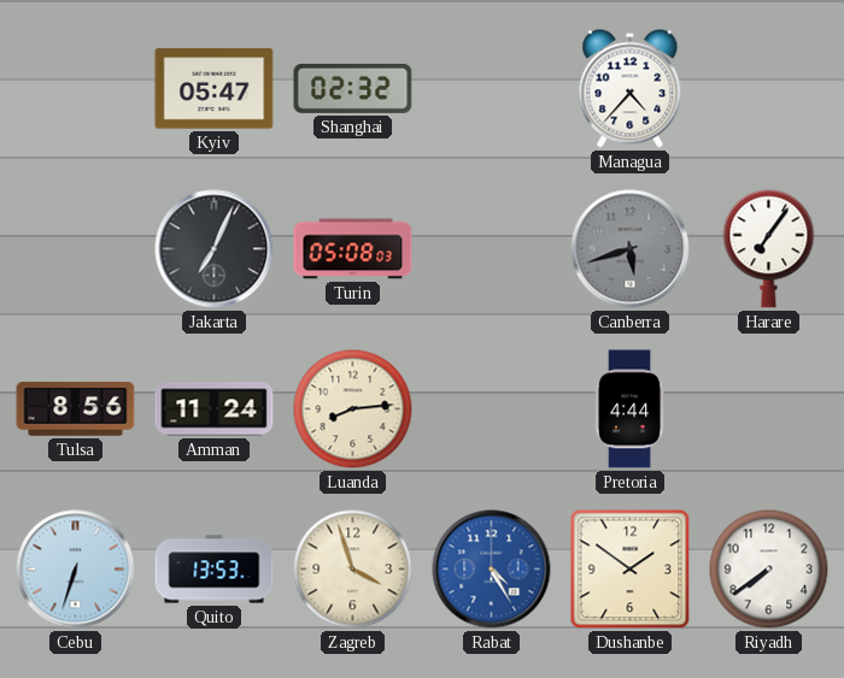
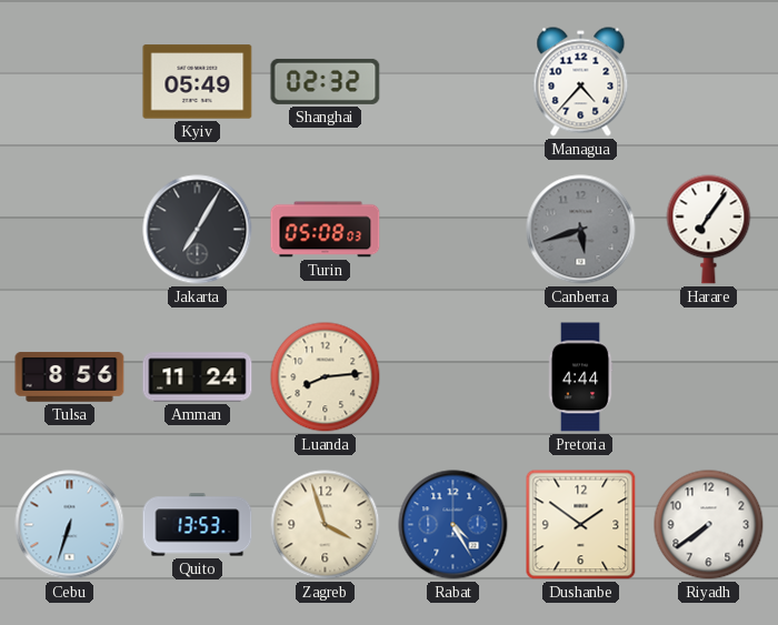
Kyiv: 05:47 -> 05:49 (198, 82)
Jakarta: 7:04 -> 7:05 (198, 230)
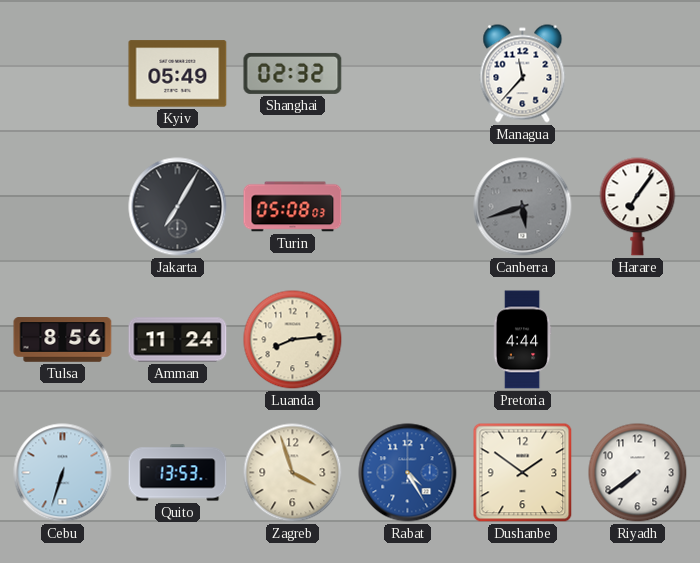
Managua: 4:37 -> 11:37 (523, 74)
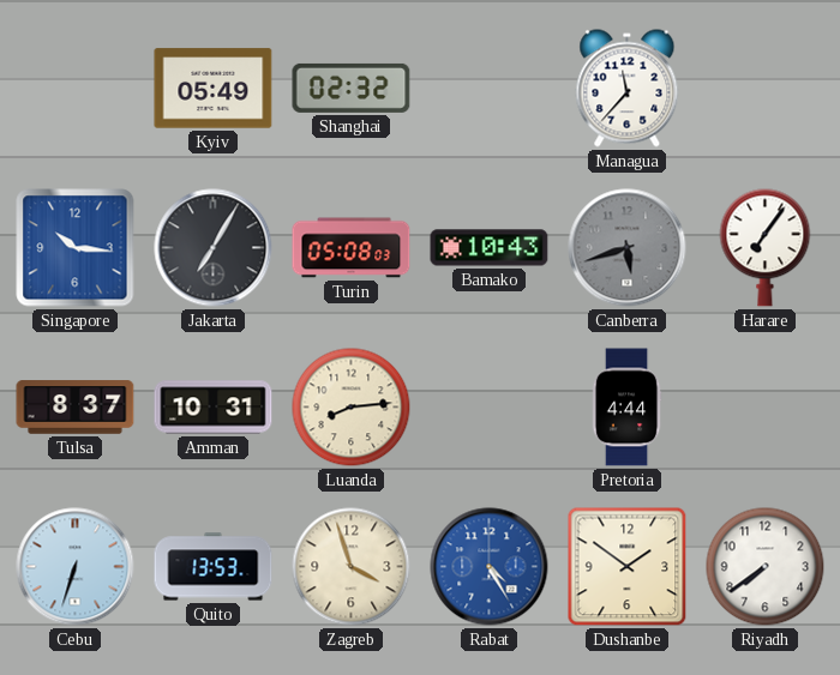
Singapore: none -> 10:16 (76, 248)
Bamako: none -> 10:43 (490, 248)
Tulsa: 8:56 -> 8:37 (76, 408)
Amman: 11:24 -> 10:31 (214, 408)
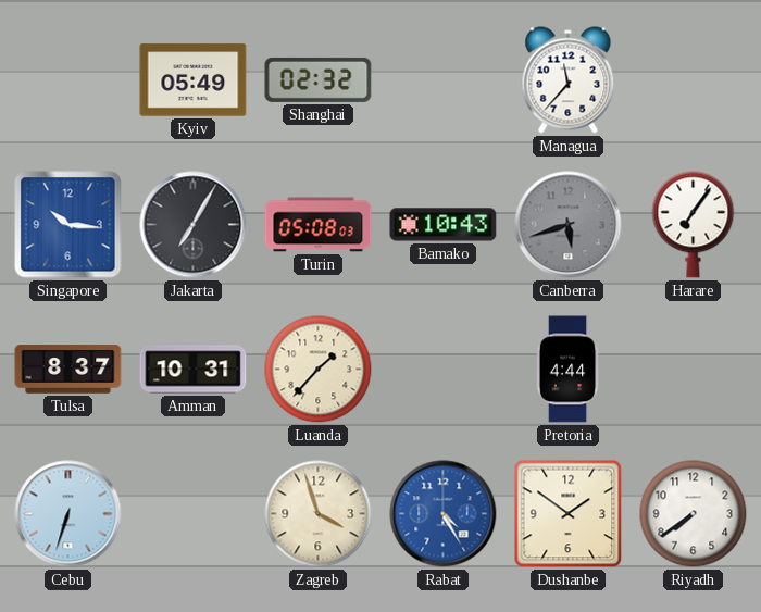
Luanda: 8:14 -> 1:37 (319, 370)
Quito: 13:53 -> none (214, 567)
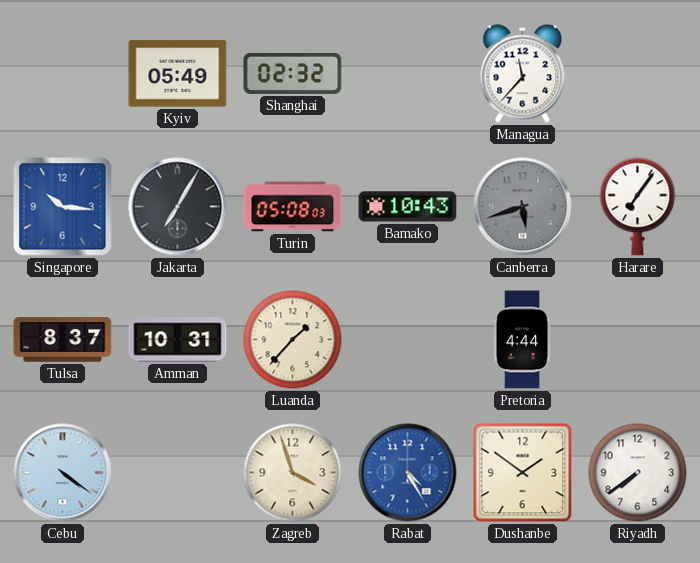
Cebu: 6:33 -> 4:21 (63, 473)
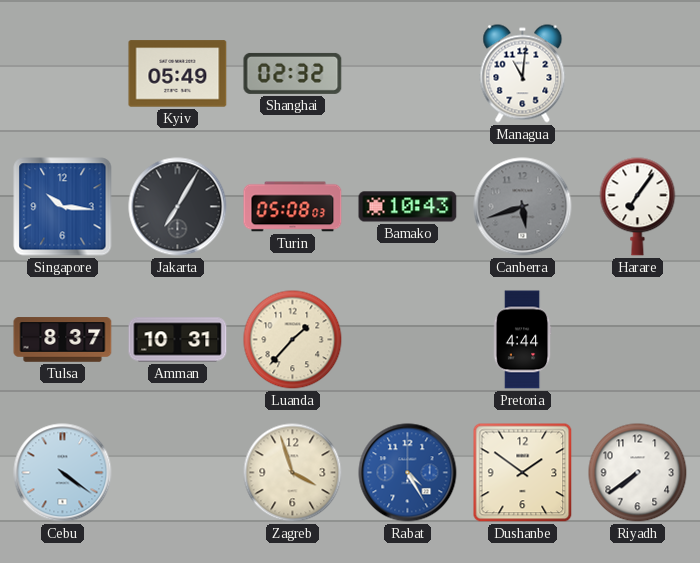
Managua: 11:37 -> 11:01 (523, 74)
